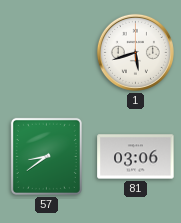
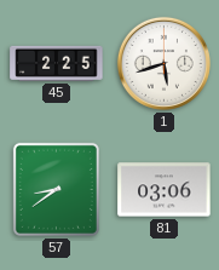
45: none -> 2:25 (57, 63)
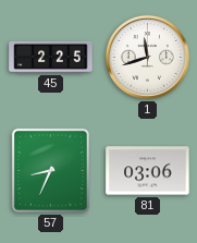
1: 5:42 -> 11:42 (147, 57)
57: 8:39 -> 8:34 (50, 170)
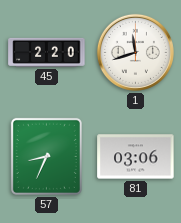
45: 2:25 -> 2:20 (47, 52)
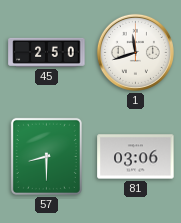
45: 2:20 -> 2:50 (47, 52)
57: 8:34 -> 8:30 (46, 156)
